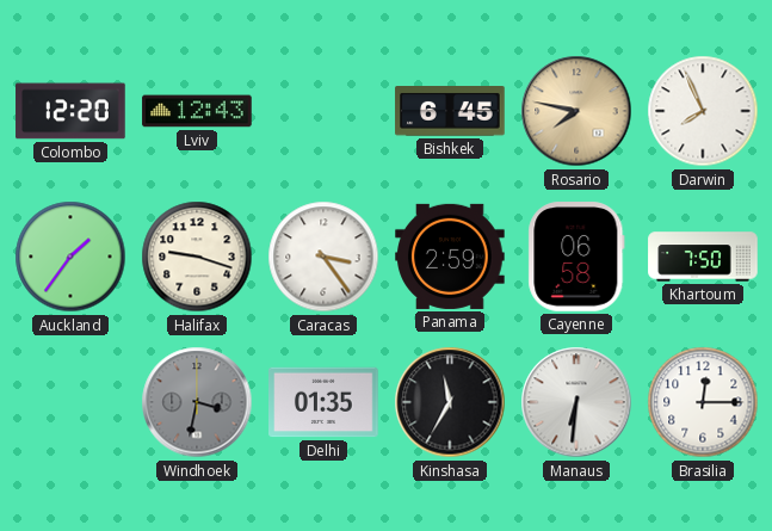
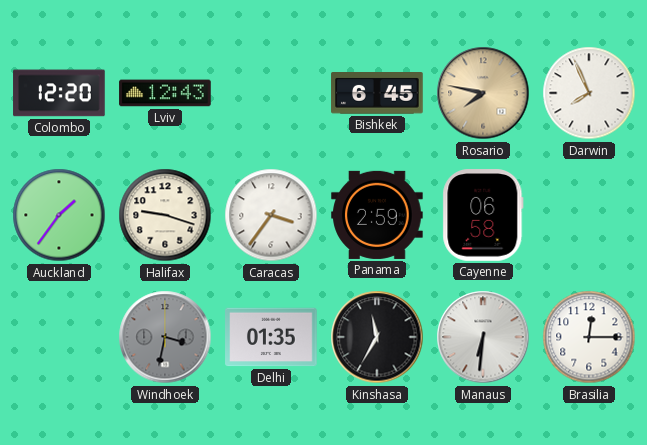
Caracas: 3:24 -> 3:36 (271, 215)
Khartoum: 7:50 -> none (703, 257)
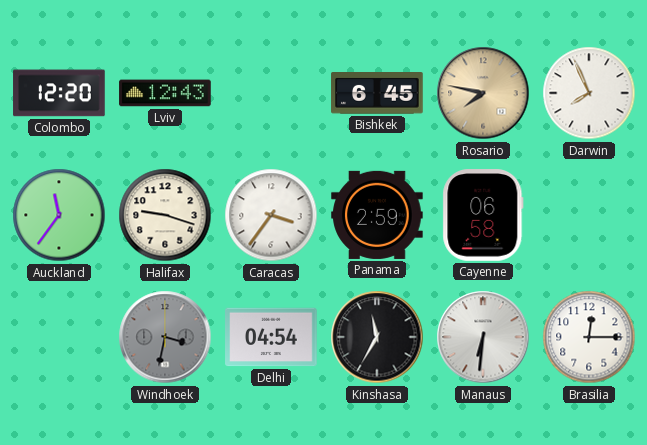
Auckland: 1:36 -> 11:36 (59, 215)
Delhi: 01:35 -> 04:54 (271, 337)
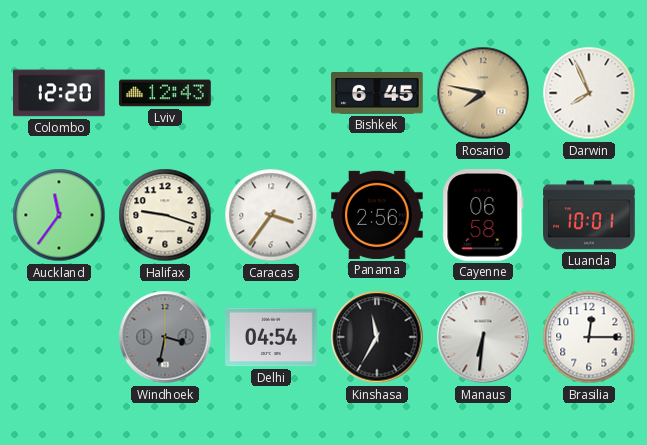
Panama: 2:59 -> 2:56 (377, 215)
Luanda: none -> 10:01 (589, 215)
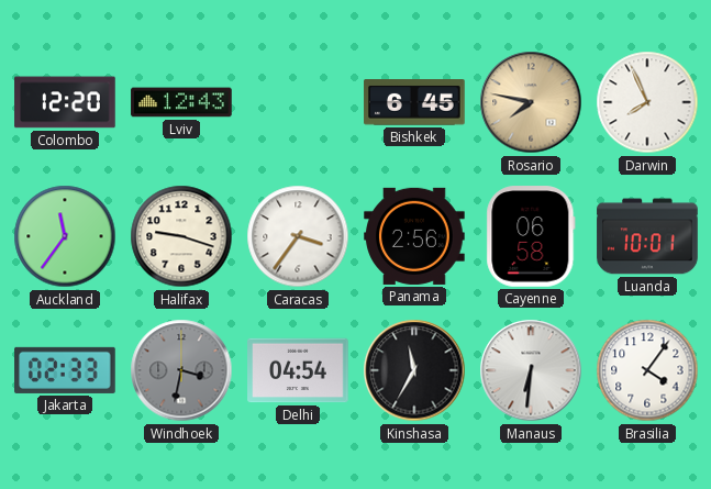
Jakarta: none -> 02:33 (65, 370)
Brasilia: 12:15 -> 4:06 (647, 370)
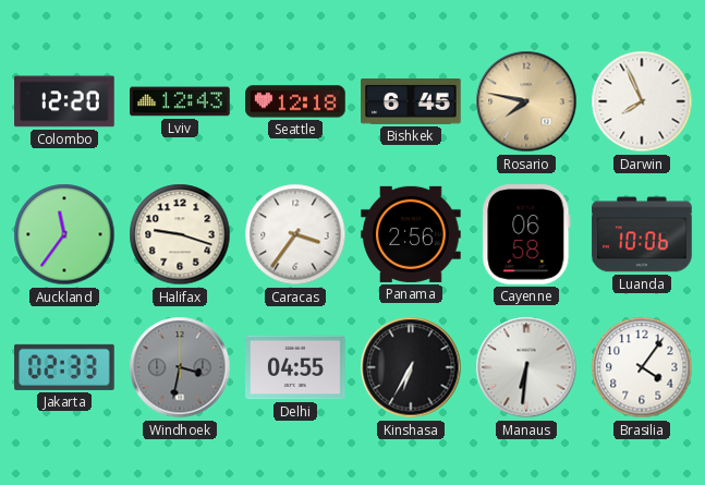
Seattle: none -> 12:18 (295, 101)
Luanda: 10:01 -> 10:06 (642, 234)
Delhi: 04:54 -> 04:55 (295, 367)
Kinshasa: 11:35 -> 6:35 (411, 367)
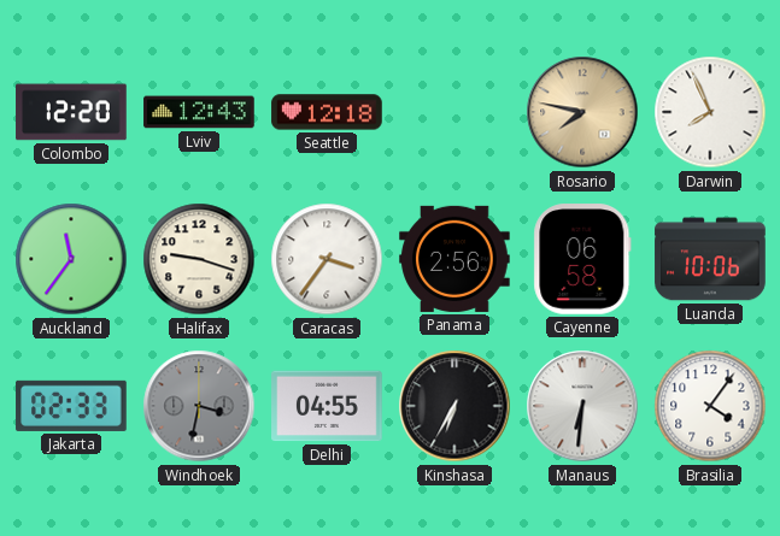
Bishkek: 6:45 -> none (411, 101)
